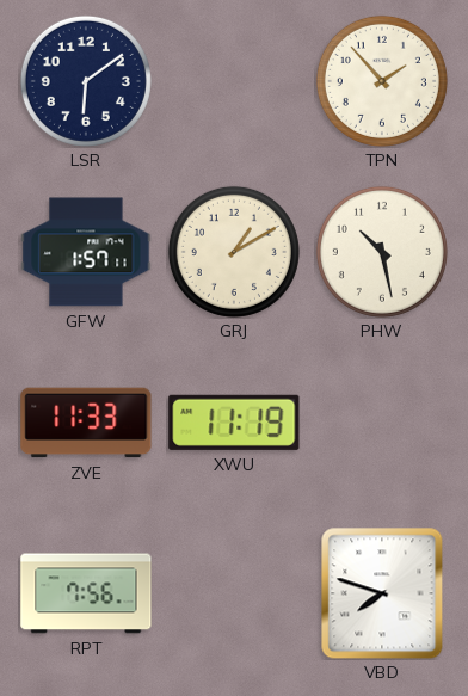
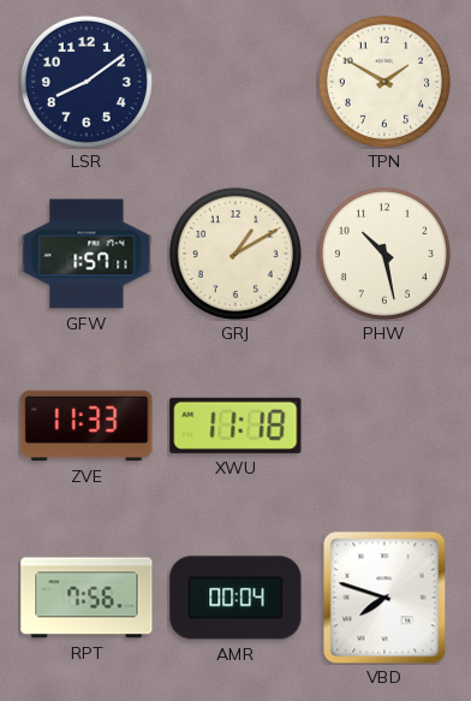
LSR: 6:09 -> 8:09 (87, 82)
TPN: 1:53 -> 1:50 (384, 82)
XWU: 11:19 -> 11:18 (235, 426)
AMR: none -> 00:04 (235, 598)
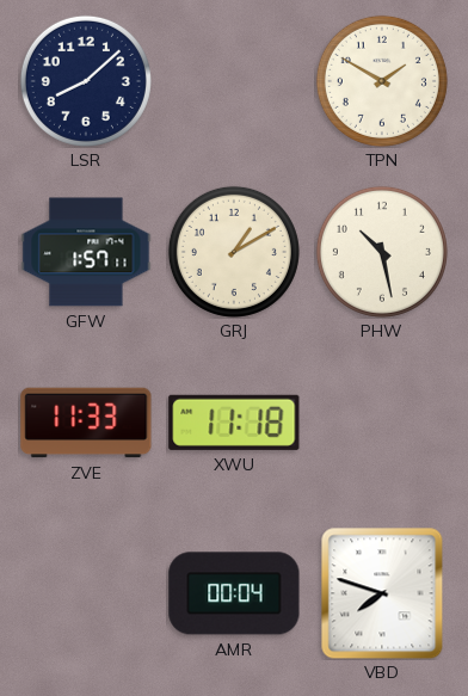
LSR: 8:09 -> 8:08 (86, 81)
RPT: 7:56 -> none (87, 598)
